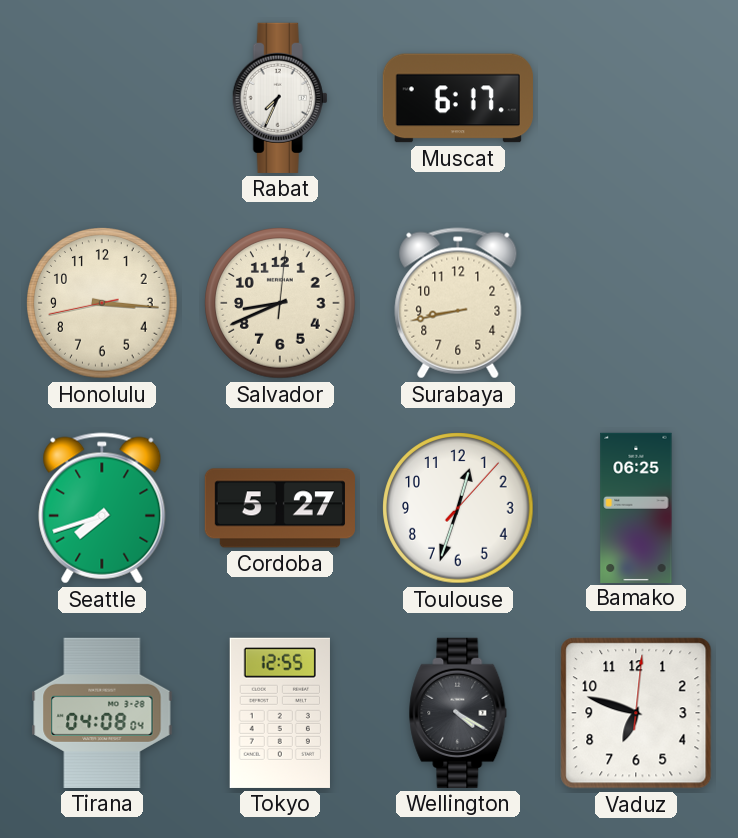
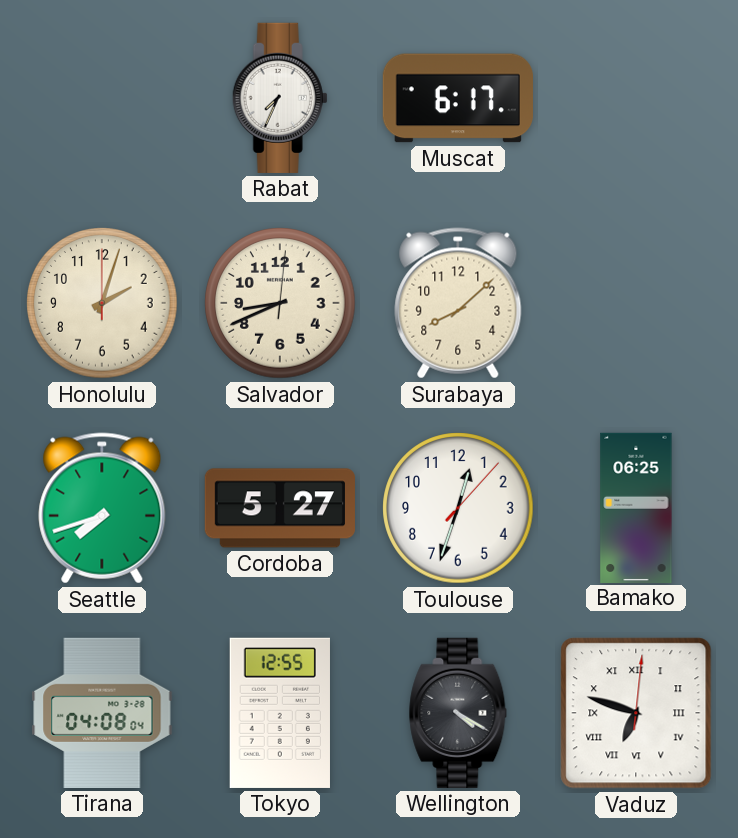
Honolulu: 3:15 -> 2:03 (102, 303)
Surabaya: 8:43 -> 8:08 (458, 303)
Vaduz numerals: Arabic -> Roman (636, 713)
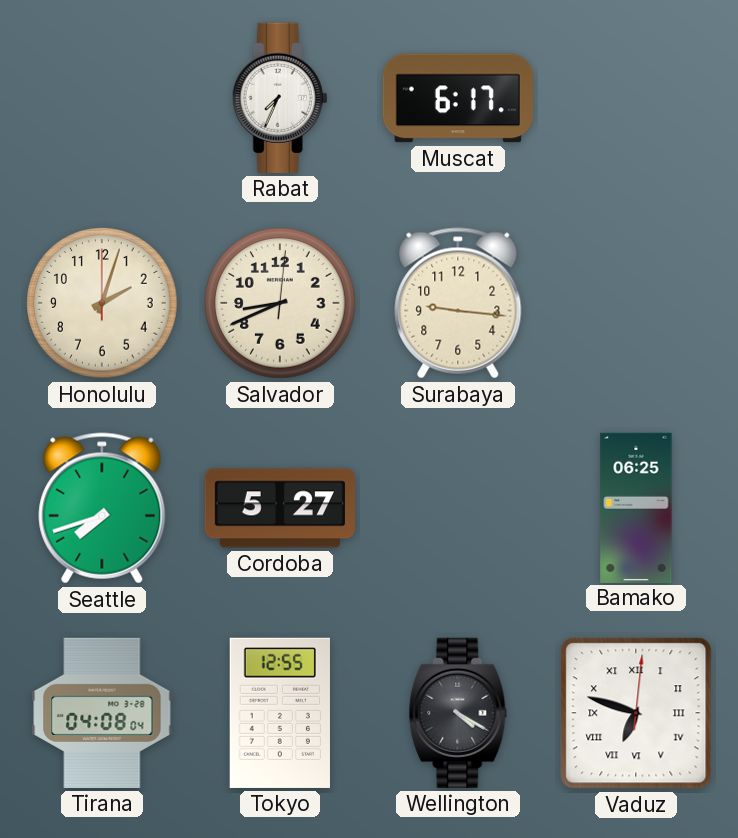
Surabaya: 8:08 -> 9:16 (458, 303)
Toulouse: 12:33 -> none (458, 508)
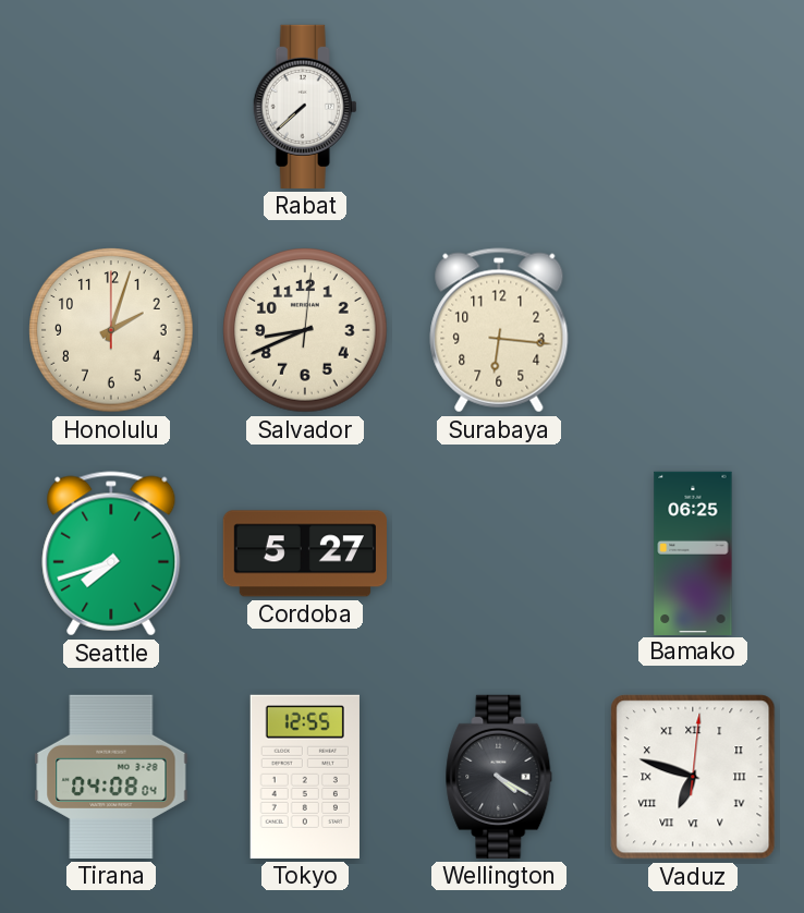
Rabat: 7:34 -> 7:38 (305, 107)
Muscat: 6:17 -> none (458, 98)
Surabaya: 9:16 -> 6:16 (499, 330)
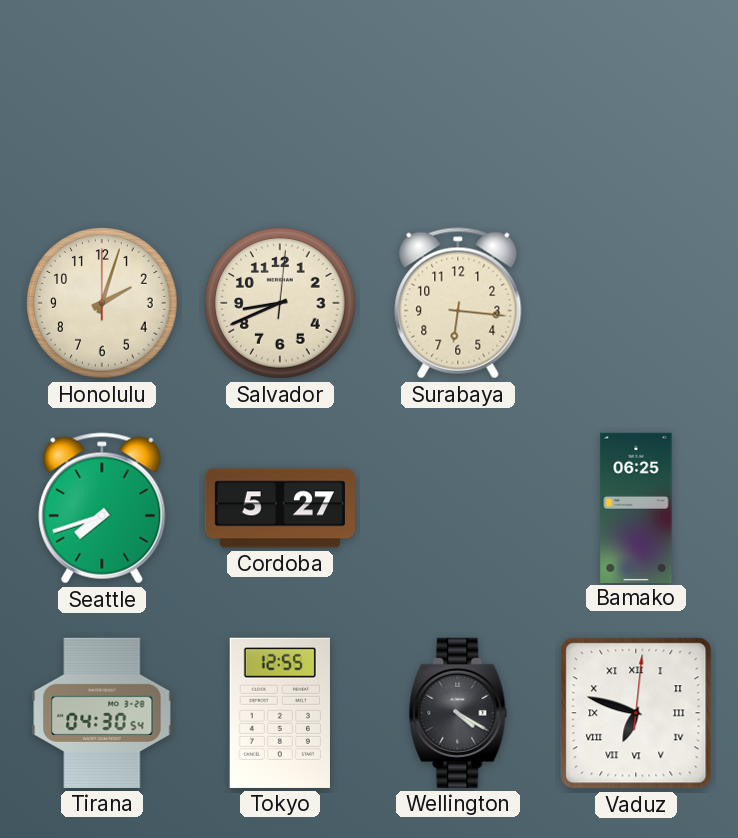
Rabat: 7:38 -> none (305, 107)
Tirana: 04:08 -> 04:30 (102, 713)
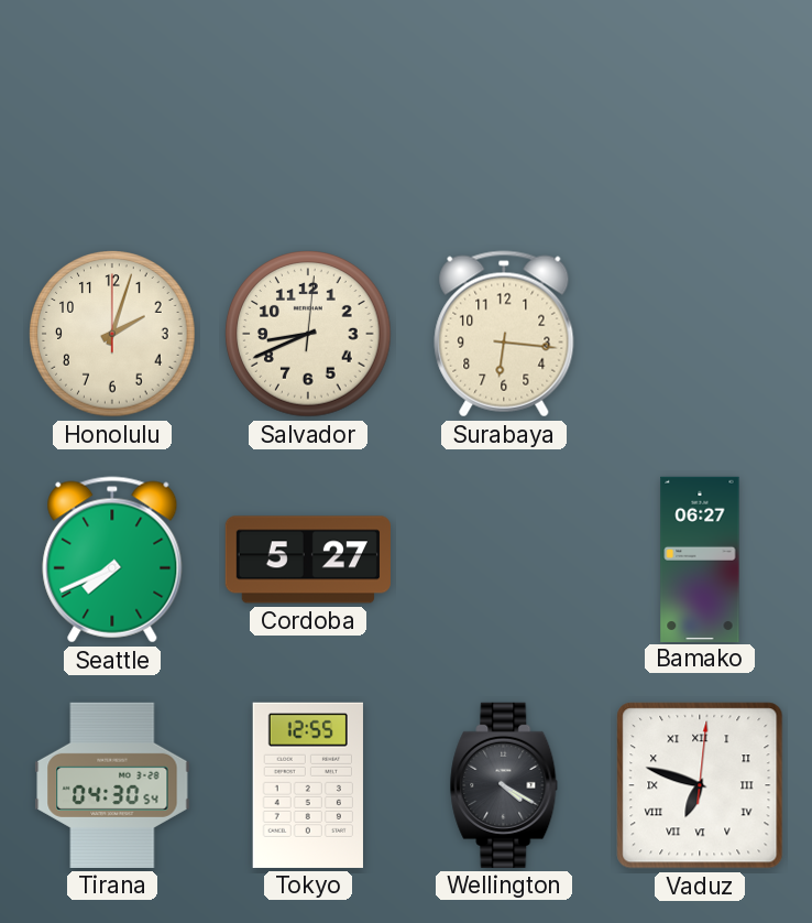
Seattle: 7:42 -> 7:41 (112, 560)
Bamako: 06:25 -> 06:27 (700, 558)
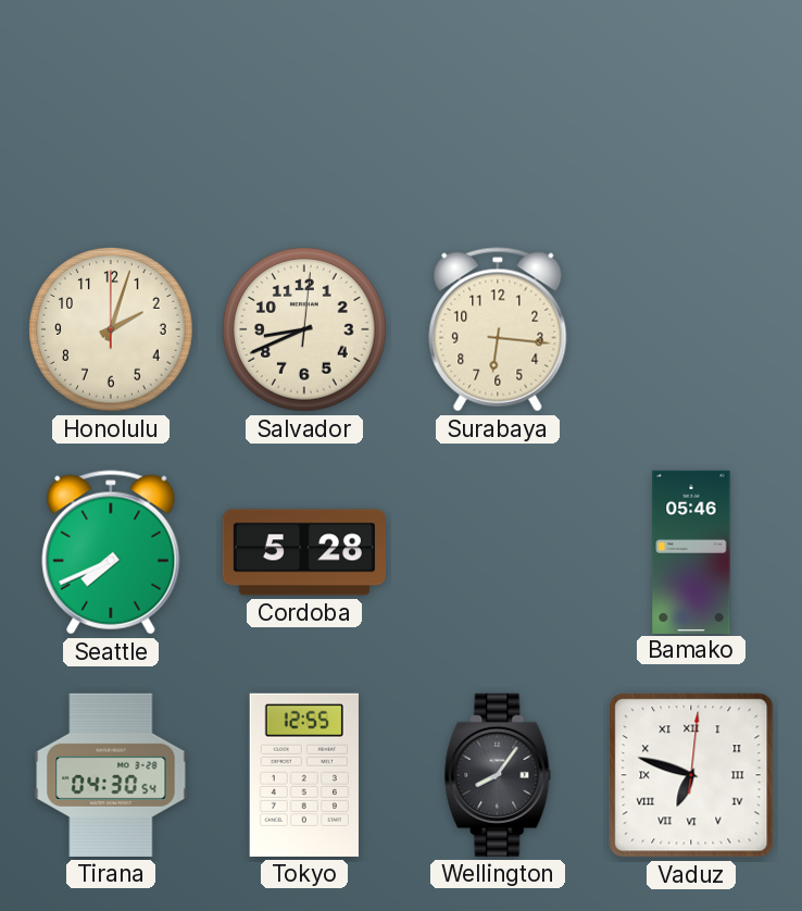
Cordoba: 5:27 -> 5:28 (304, 552)
Bamako: 06:27 -> 05:46 (691, 551)
Wellington: 4:20 -> 8:06 (498, 775)
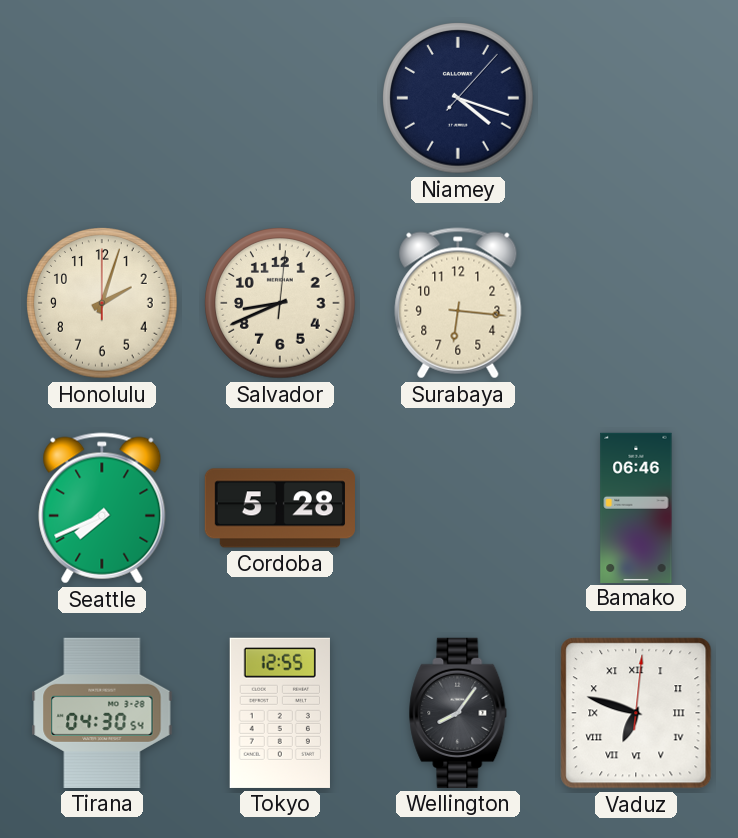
Niamey: none -> 4:18 (458, 98)
Bamako: 05:46 -> 06:46 (636, 507)
